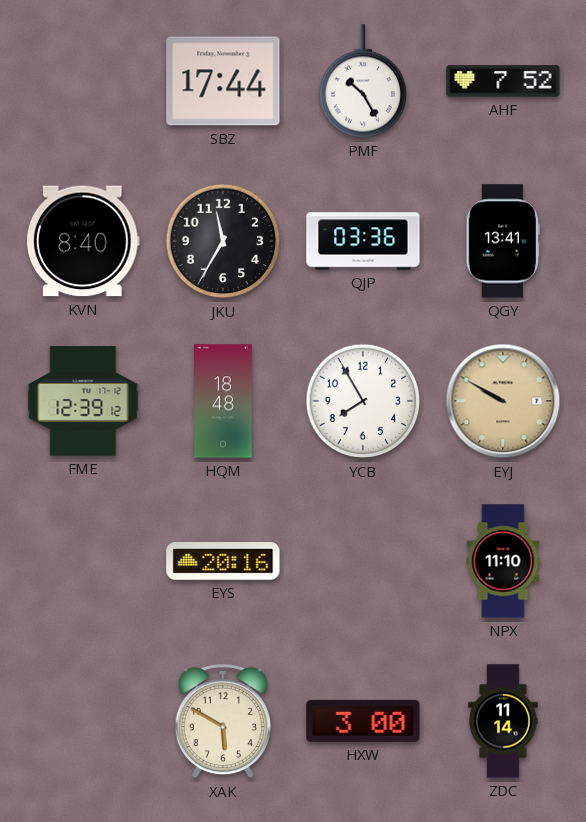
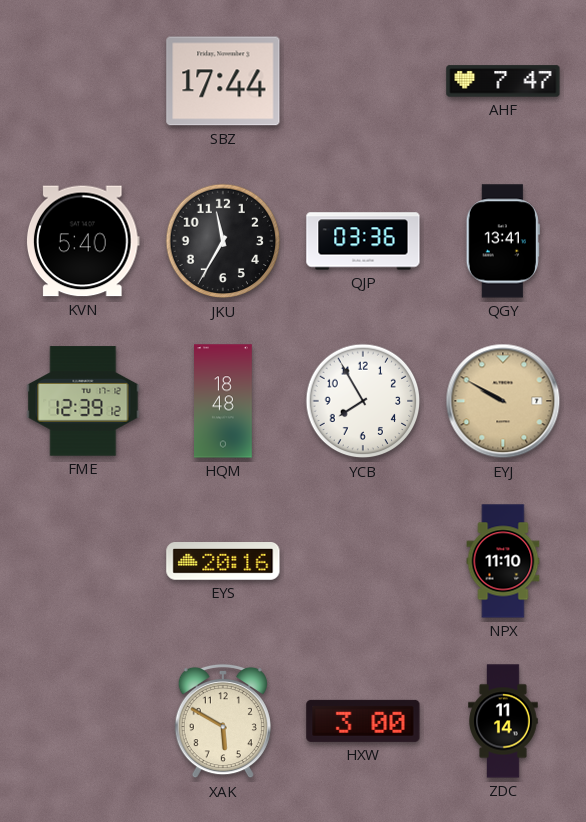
PMF: 10:25 -> none (362, 81)
AHF: 7:52 -> 7:47 (503, 81)
KVN: 8:40 -> 5:40 (83, 241)
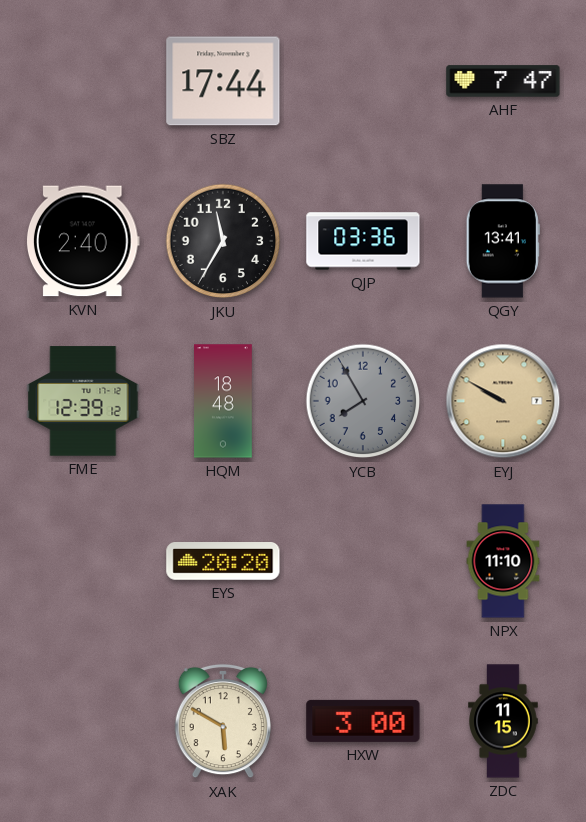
KVN: 5:40 -> 2:40 (83, 241)
YCB dial: white -> grey (363, 401)
EYS: 20:16 -> 20:20 (223, 562)
ZDC: 11:14 -> 11:15 (503, 721)
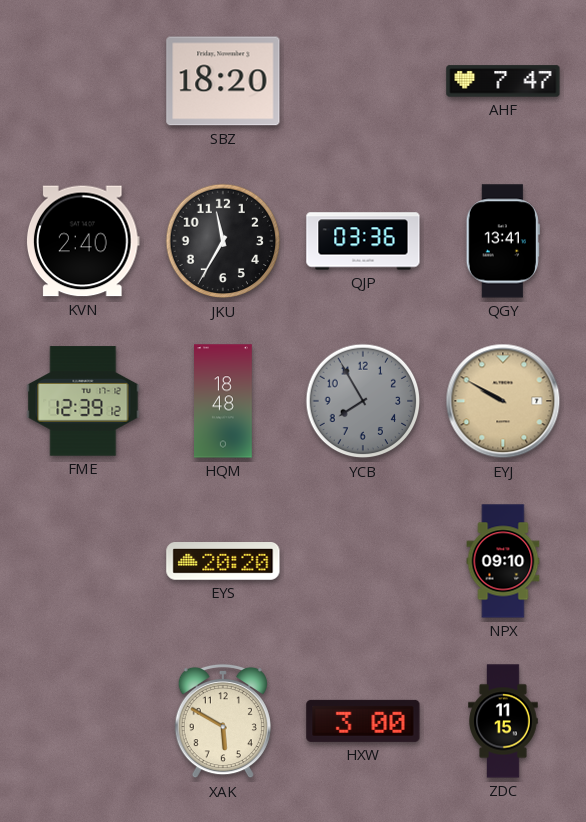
SBZ: 17:44 -> 18:20 (223, 81)
NPX: 11:10 -> 09:10 (503, 561)
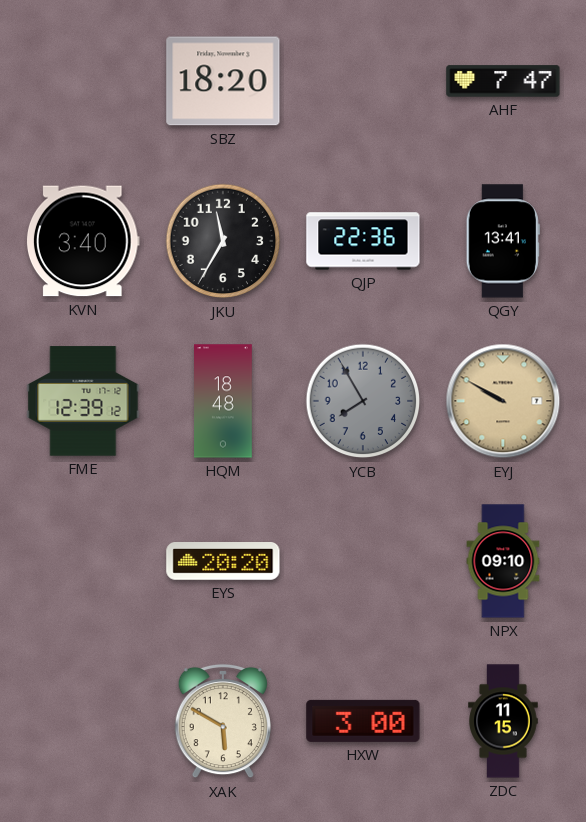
KVN: 2:40 -> 3:40 (83, 241)
QJP: 03:36 -> 22:36 (363, 241)
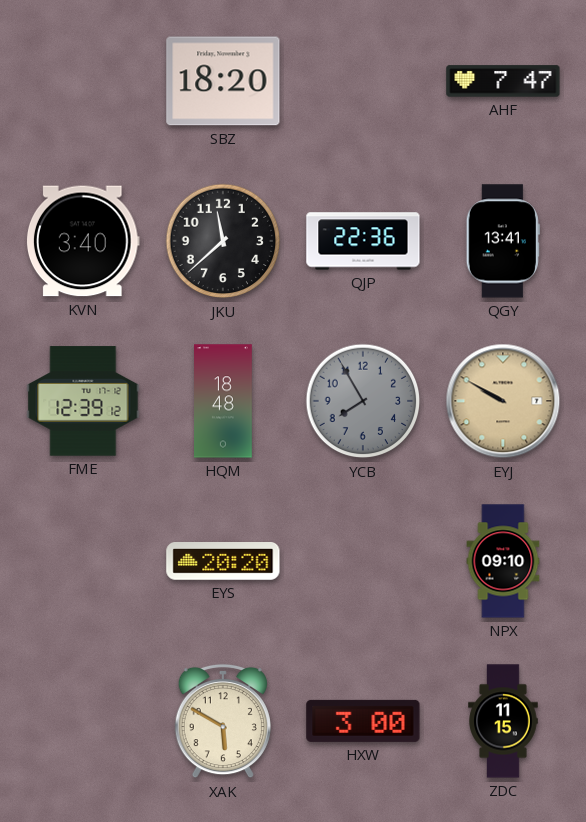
JKU: 11:35 -> 11:38 (223, 241)
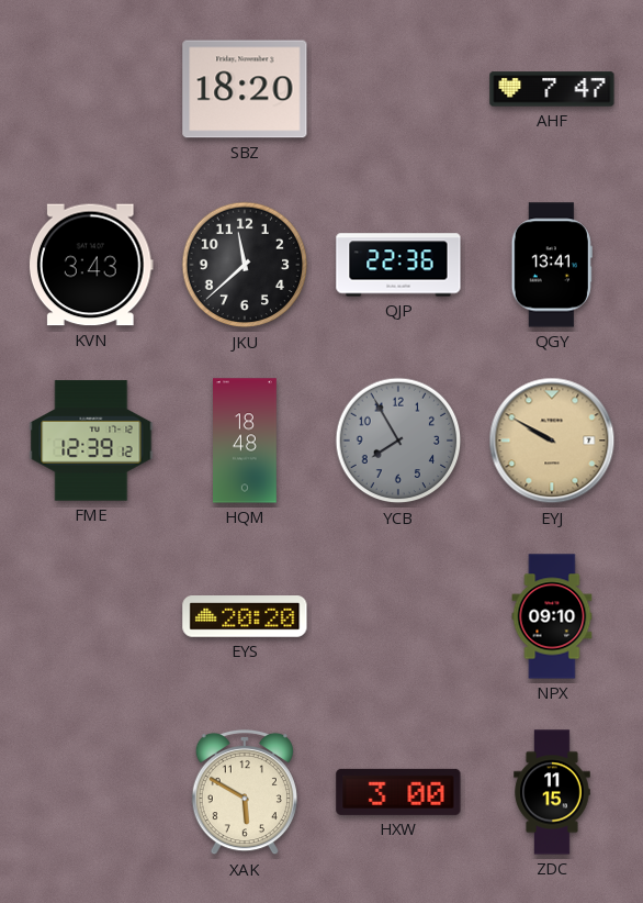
KVN: 3:40 -> 3:43 (91, 265)
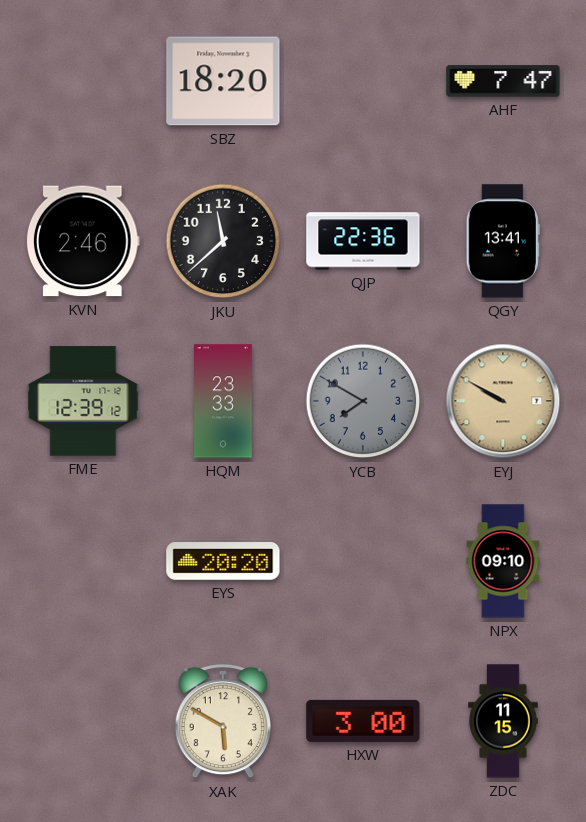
KVN: 3:43 -> 2:46 (83, 241)
HQM: 18:48 -> 23:33 (224, 401)
YCB: 7:55 -> 7:50 (363, 401)
